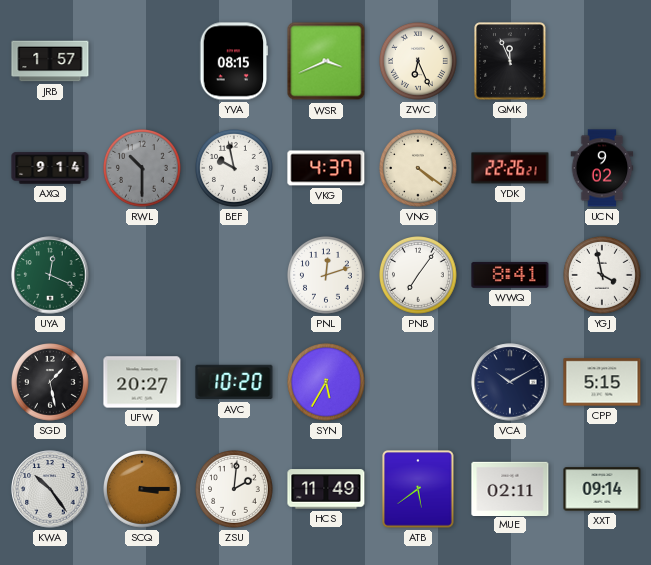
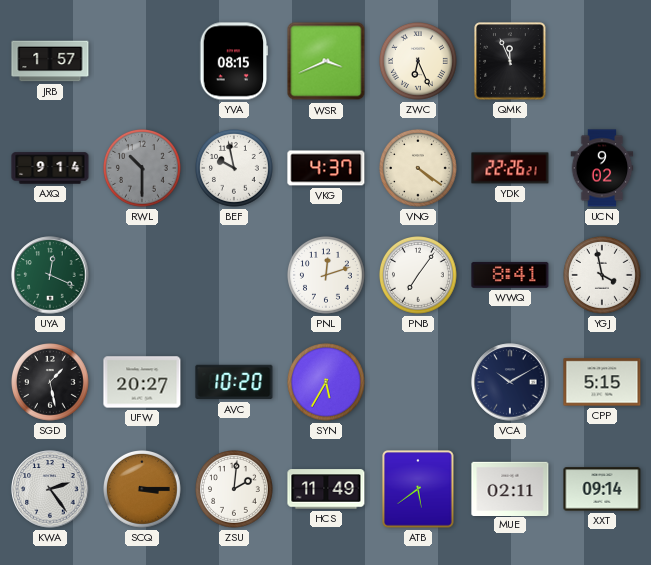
KWA: 10:24 -> 2:24 (50, 489)
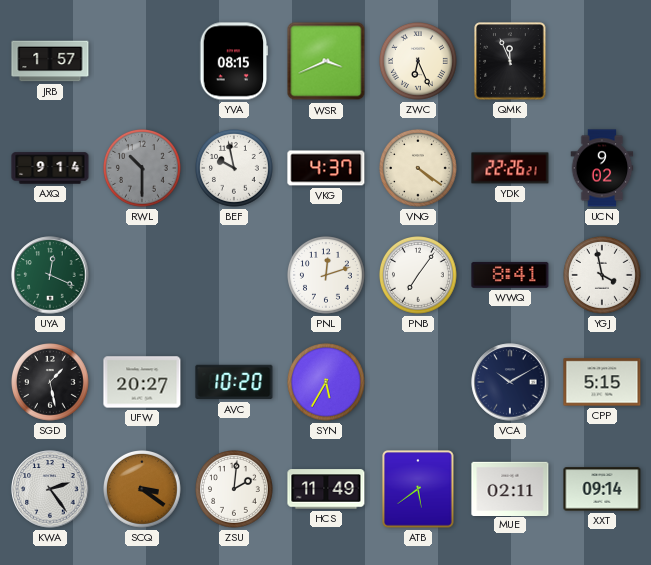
SCQ: 3:15 -> 3:21 (143, 490)
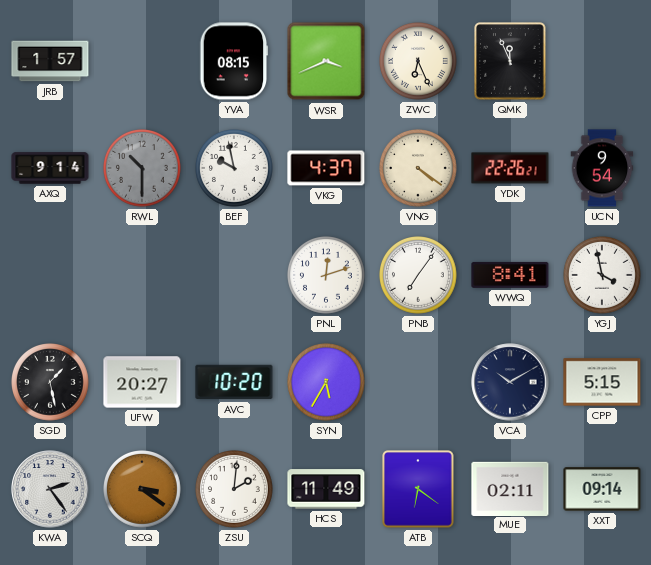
UCN: 9:02 -> 9:54 (602, 168)
UYA: 12:19 -> none (50, 275)
ATB: 5:39 -> 6:21 (418, 489)
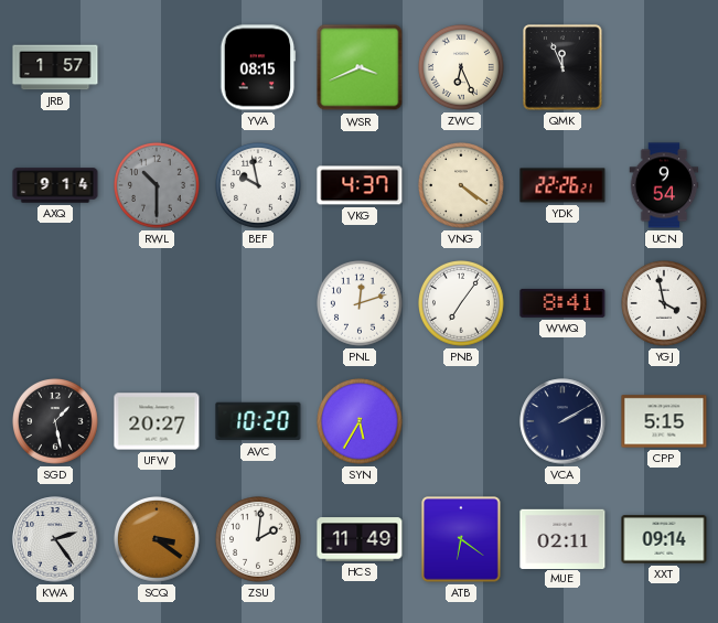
VCA: 10:10 -> 2:10 (562, 421)
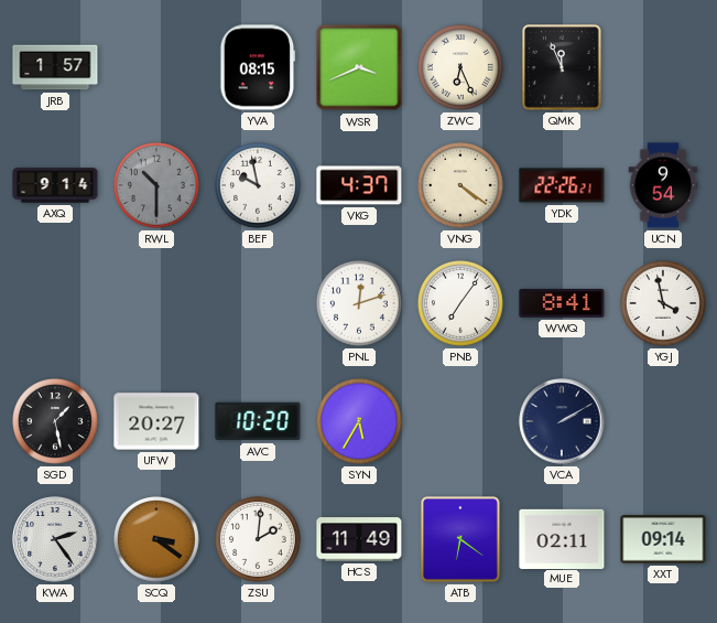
CPP: 5:15 -> none (664, 421)
